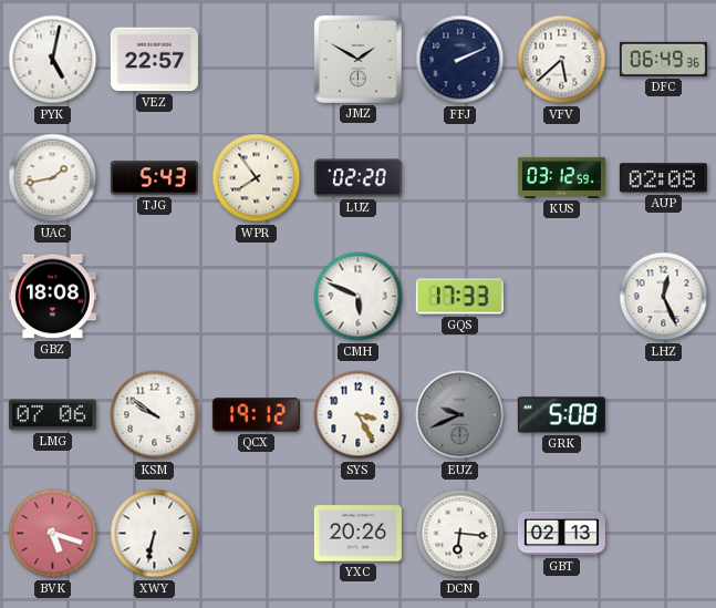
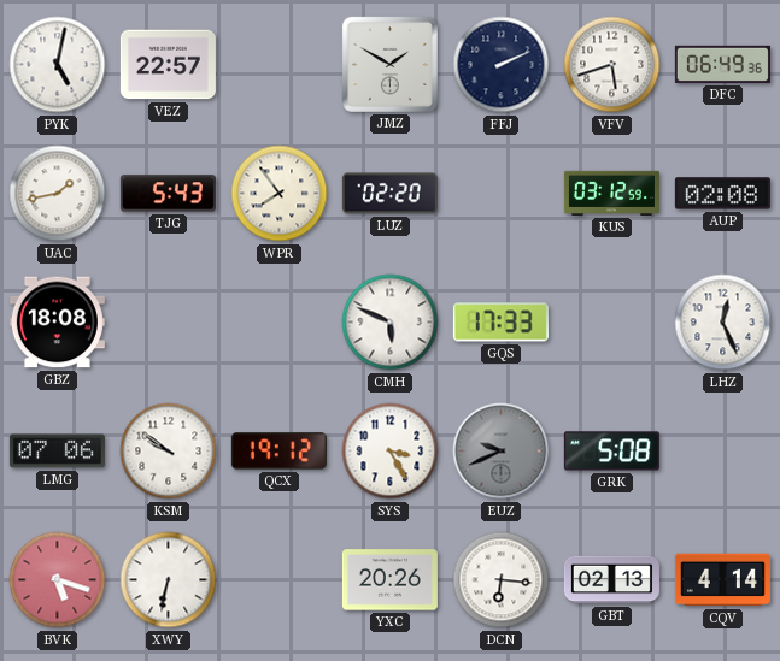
VFV: 5:38 -> 5:42 (612, 65)
CQV: none -> 4:14 (722, 580)
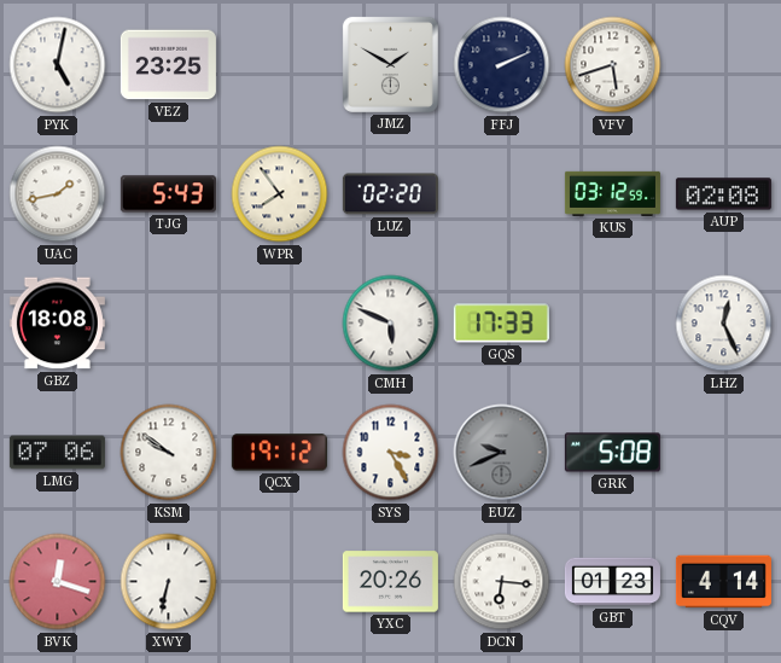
VEZ: 22:57 -> 23:25 (168, 65)
DFC: 06:49 -> none (722, 64)
BVK: 5:18 -> 12:18 (58, 582)
GBT: 02:13 -> 01:23 (612, 582)
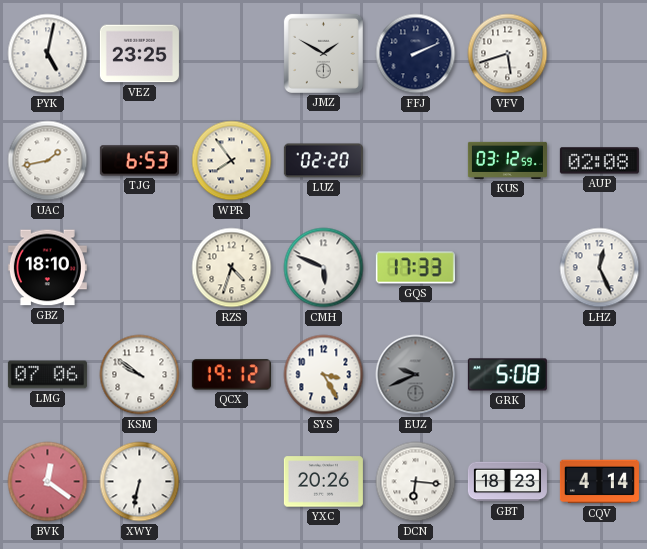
TJG: 5:43 -> 6:53 (139, 161)
GBZ: 18:08 -> 18:10 (47, 268)
RZS: none -> 4:33 (232, 268)
BVK: 12:18 -> 12:21 (48, 482)
GBT: 01:23 -> 18:23 (507, 482)
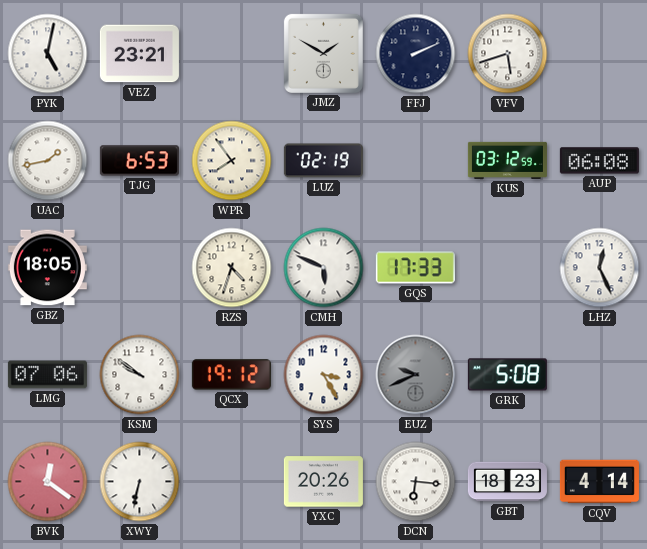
VEZ: 23:25 -> 23:21 (139, 54)
LUZ: 02:20 -> 02:19 (323, 161)
AUP: 02:08 -> 06:08 (599, 161)
GBZ: 18:10 -> 18:05 (47, 268)
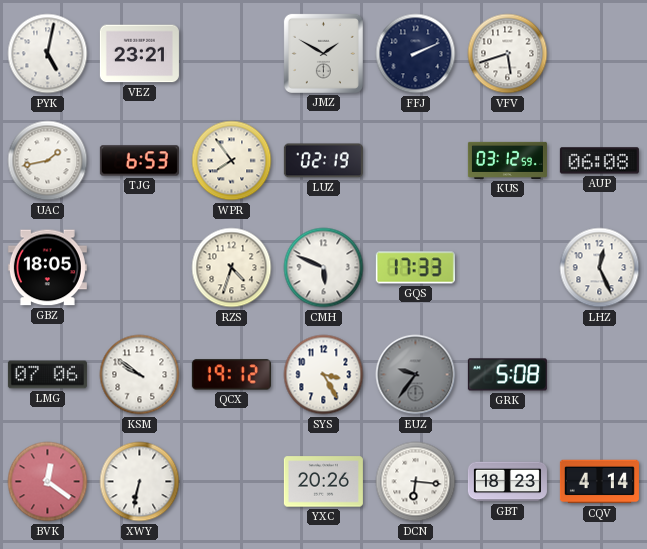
EUZ: 9:41 -> 9:36 (416, 375)
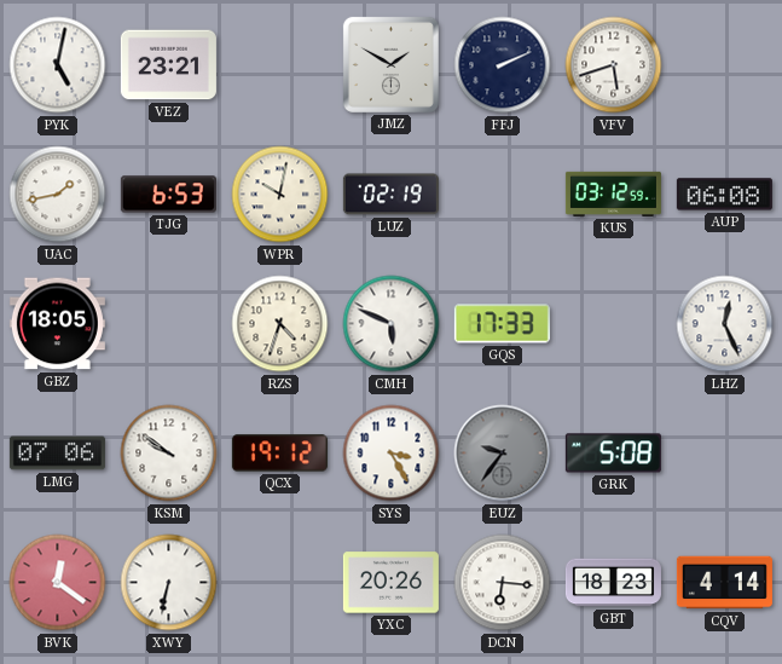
WPR: 7:54 -> 10:02 (280, 195)
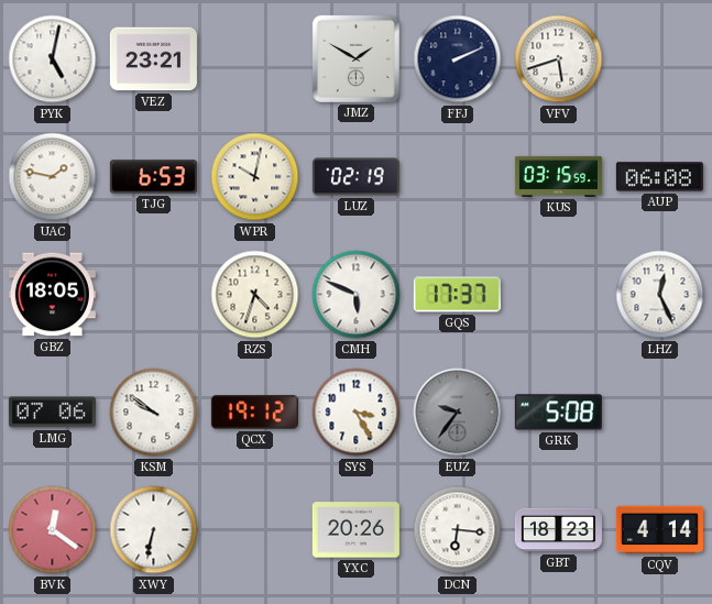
UAC: 1:43 -> 1:47 (53, 177)
KUS: 03:12 -> 03:15 (558, 176)
GQS: 17:33 -> 17:37 (457, 295)
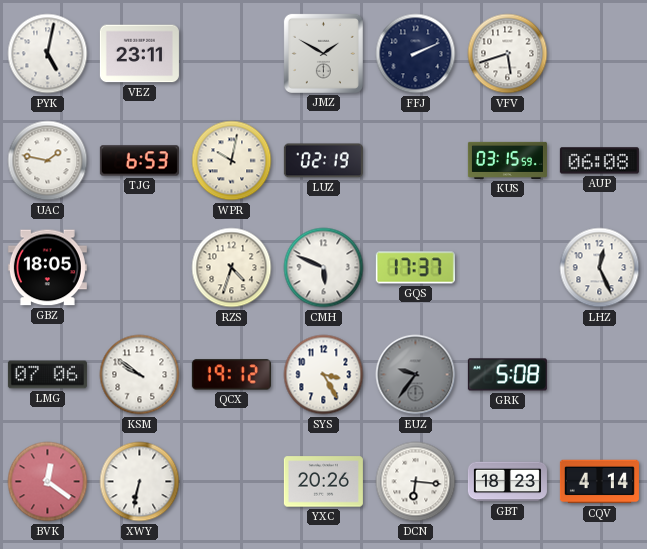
VEZ: 23:21 -> 23:11 (139, 54)
